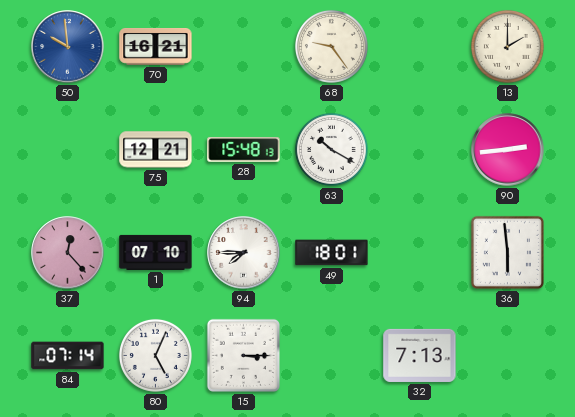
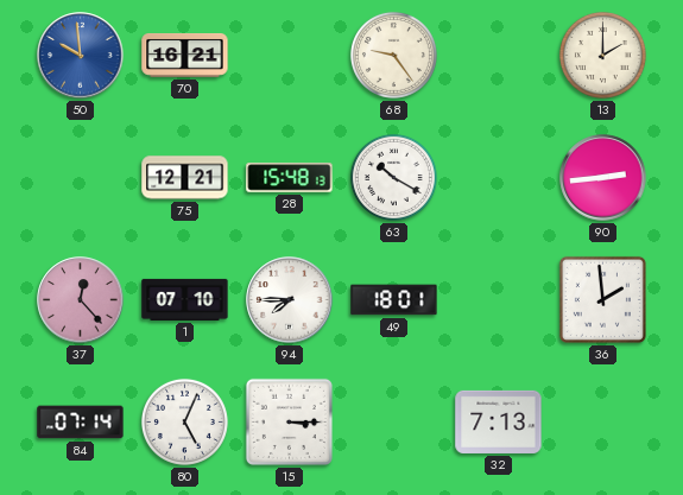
36: 5:59 -> 1:59 (602, 299)
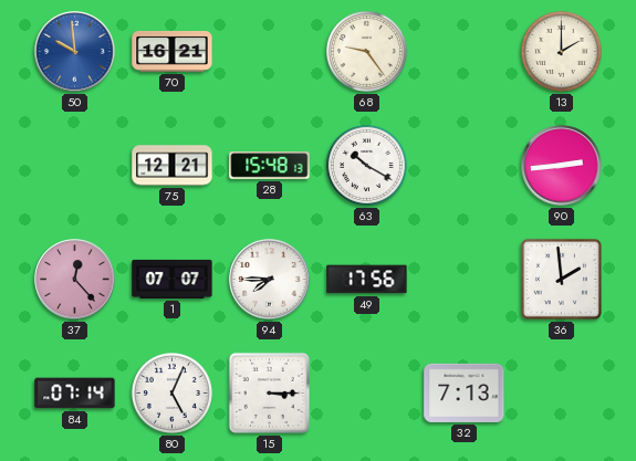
1: 07:10 -> 07:07 (173, 279)
49: 18:01 -> 17:56 (367, 280)
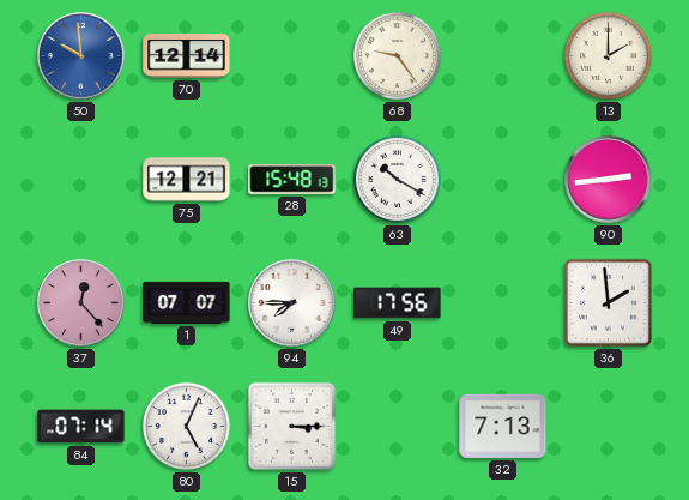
70: 16:21 -> 12:14 (187, 56)
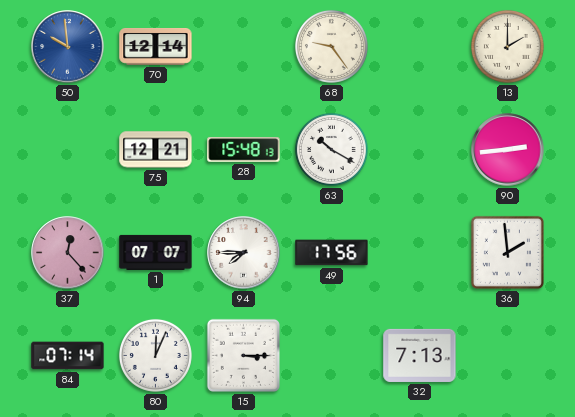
80: 5:04 -> 12:04 (155, 355)
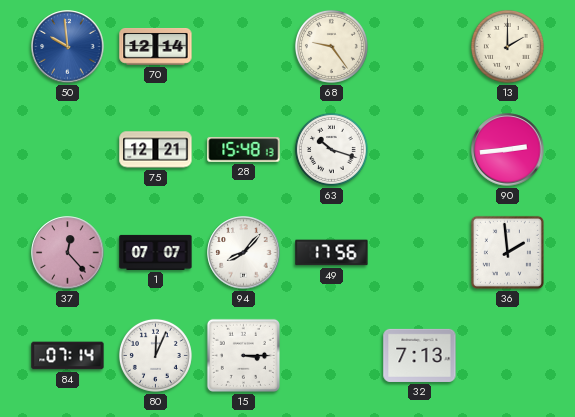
63: 10:20 -> 10:18 (331, 149)
94: 7:45 -> 8:07 (244, 253)
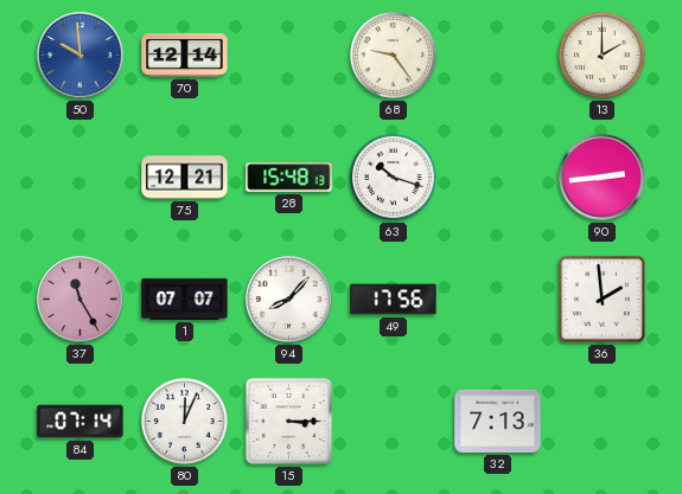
37: 12:23 -> 11:25 (81, 300)
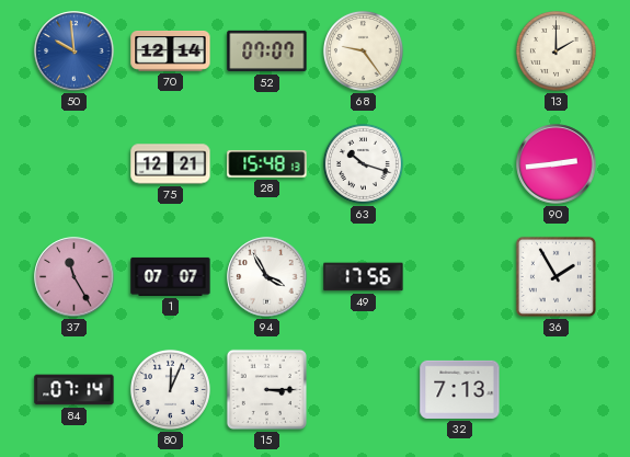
52: none -> 07:07 (267, 52)
94: 8:07 -> 3:55 (267, 277)
36: 1:59 -> 1:55 (555, 276)
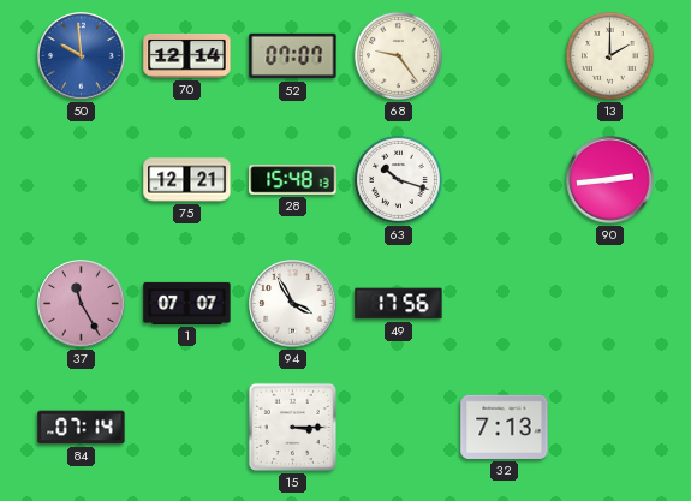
36: 1:55 -> none (555, 276)
80: 12:04 -> none (170, 389)
